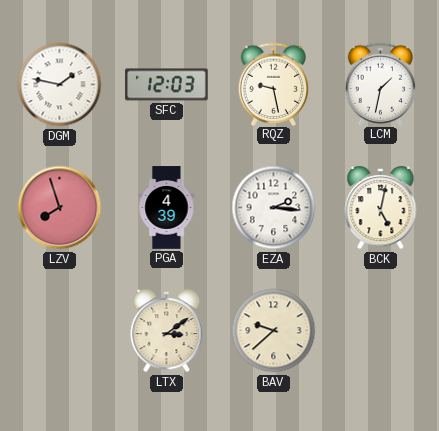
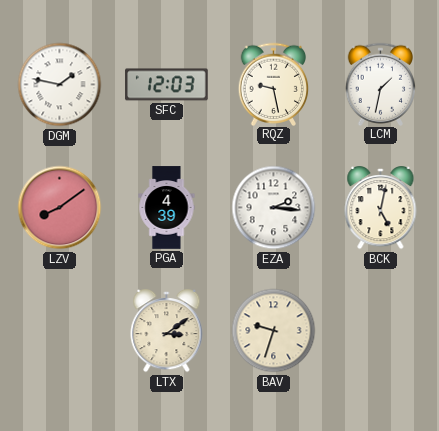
LZV: 7:57 -> 8:09 (60, 208)
BAV: 9:38 -> 9:33 (274, 331)
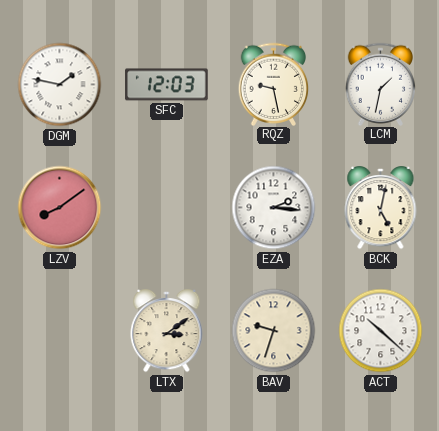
PGA: 4:39 -> none (167, 208)
ACT: none -> 10:22 (381, 331)
